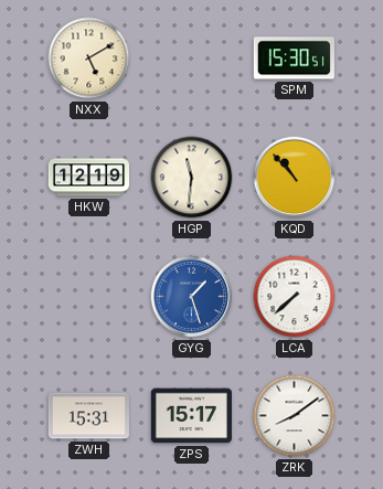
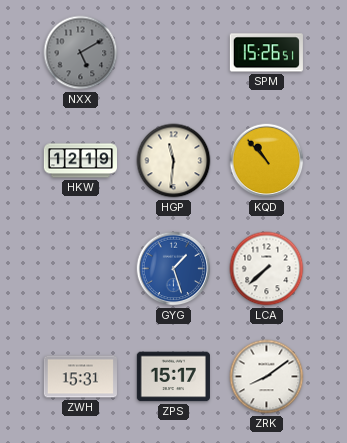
NXX dial: cream -> grey (81, 53)
SPM: 15:30 -> 15:26 (266, 53)
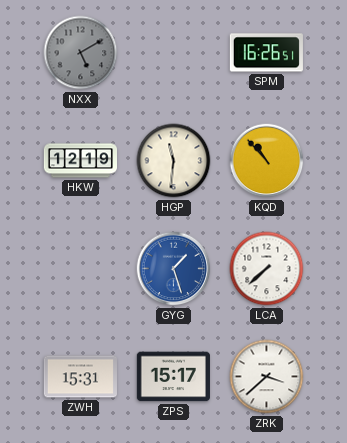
SPM: 15:26 -> 16:26 (266, 53)
ZRK: 8:09 -> 3:38 (267, 377)
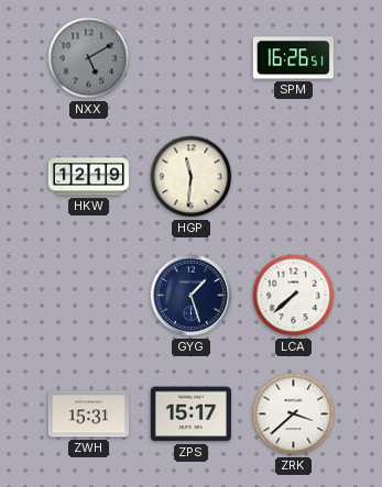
KQD: 10:53 -> none (267, 161)
GYG dial: blue -> navy (192, 296)
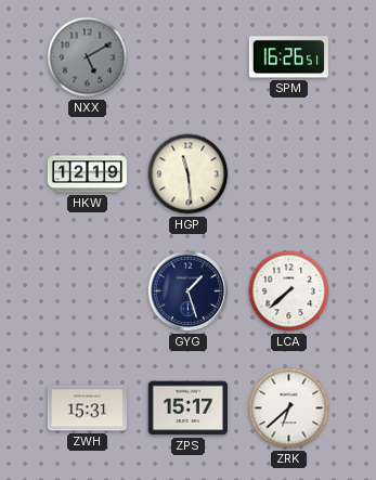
HGP: 11:31 -> 11:29 (189, 174)
ZRK: 3:38 -> 6:38 (289, 408)
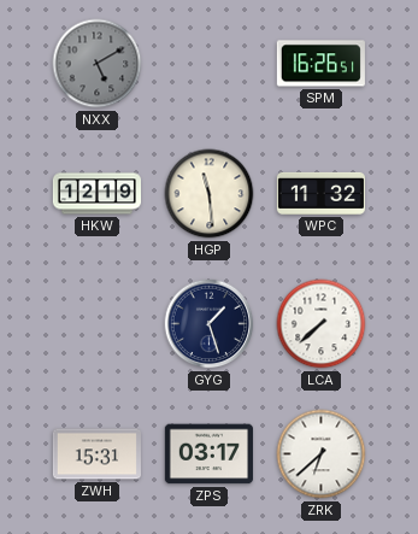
WPC: none -> 11:32 (320, 193)
ZPS: 15:17 -> 03:17 (208, 454)
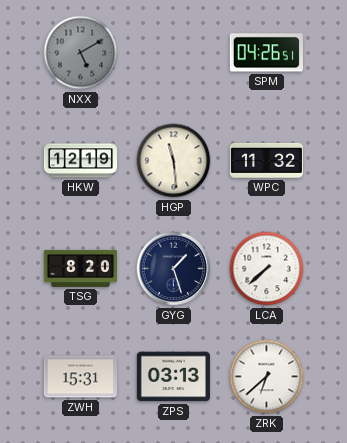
SPM: 16:26 -> 04:26 (266, 53)
TSG: none -> 8:20 (80, 268)
ZPS: 03:17 -> 03:13 (173, 377)
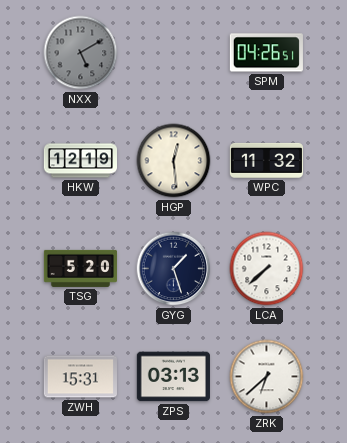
HGP: 11:29 -> 12:29 (174, 161)
TSG: 8:20 -> 5:20 (80, 268)
